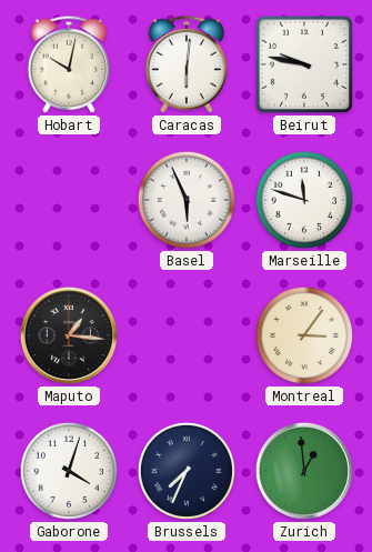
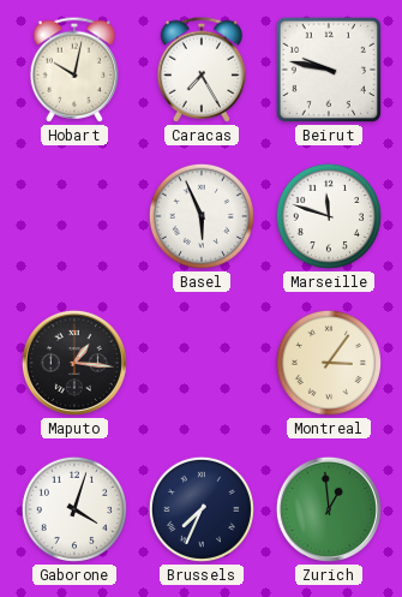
Caracas: 6:01 -> 7:25 (202, 70)
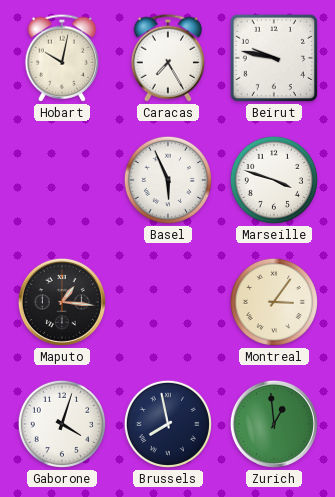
Marseille: 11:48 -> 3:48 (274, 180)
Brussels: 7:34 -> 7:58 (168, 424)
